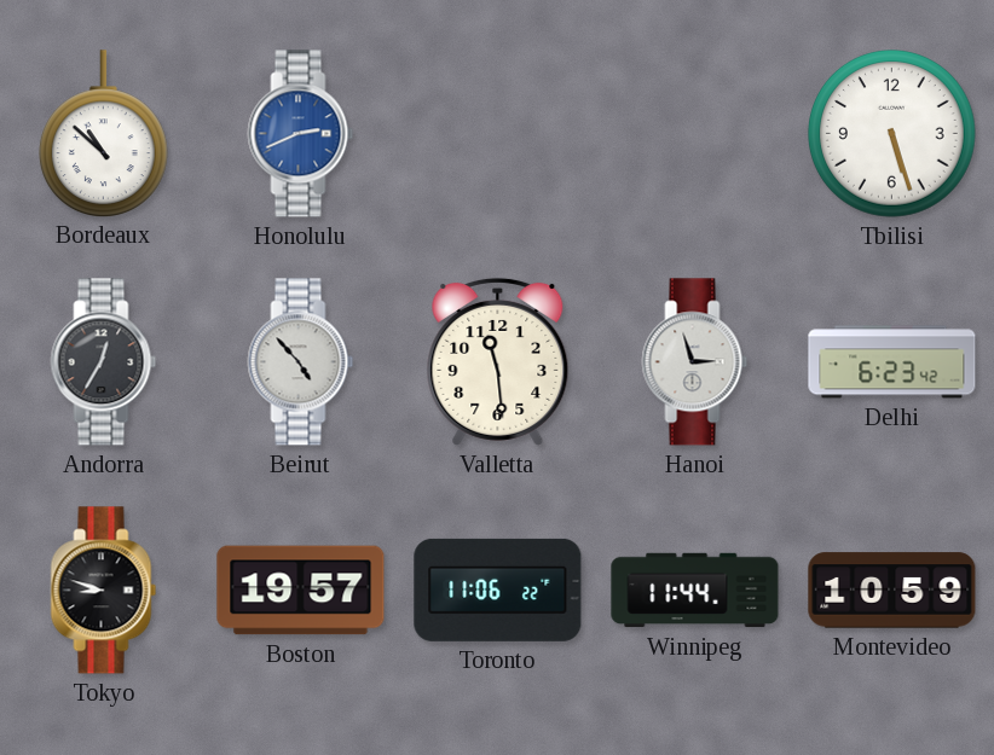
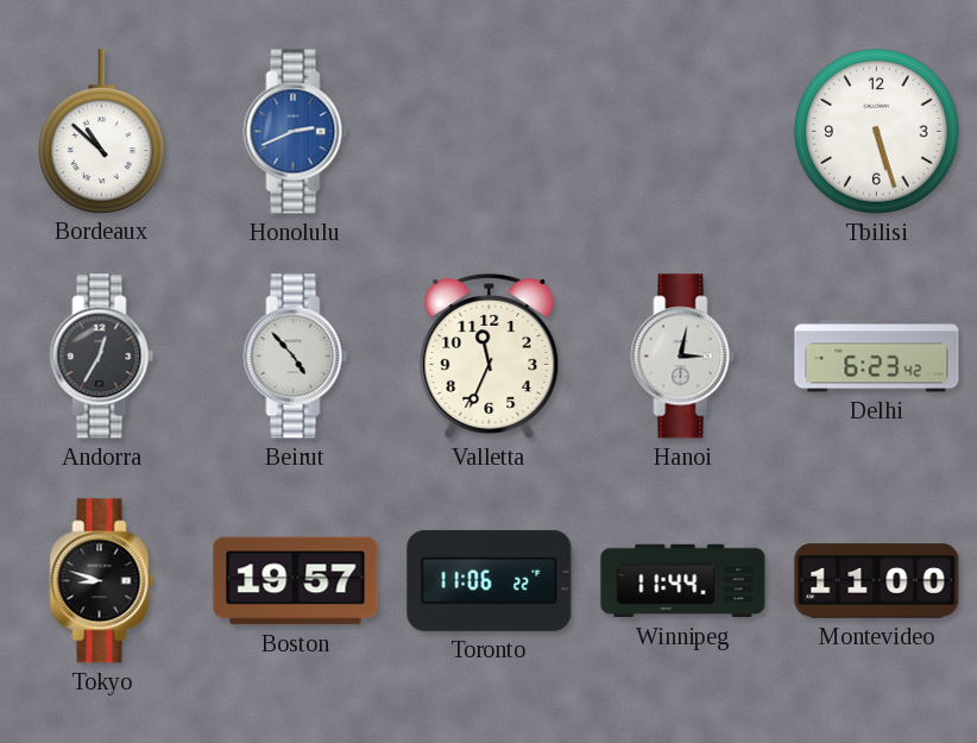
Valletta: 11:29 -> 11:34 (490, 355)
Hanoi: 2:57 -> 3:02 (683, 357)
Montevideo: 10:59 -> 11:00 (877, 581)
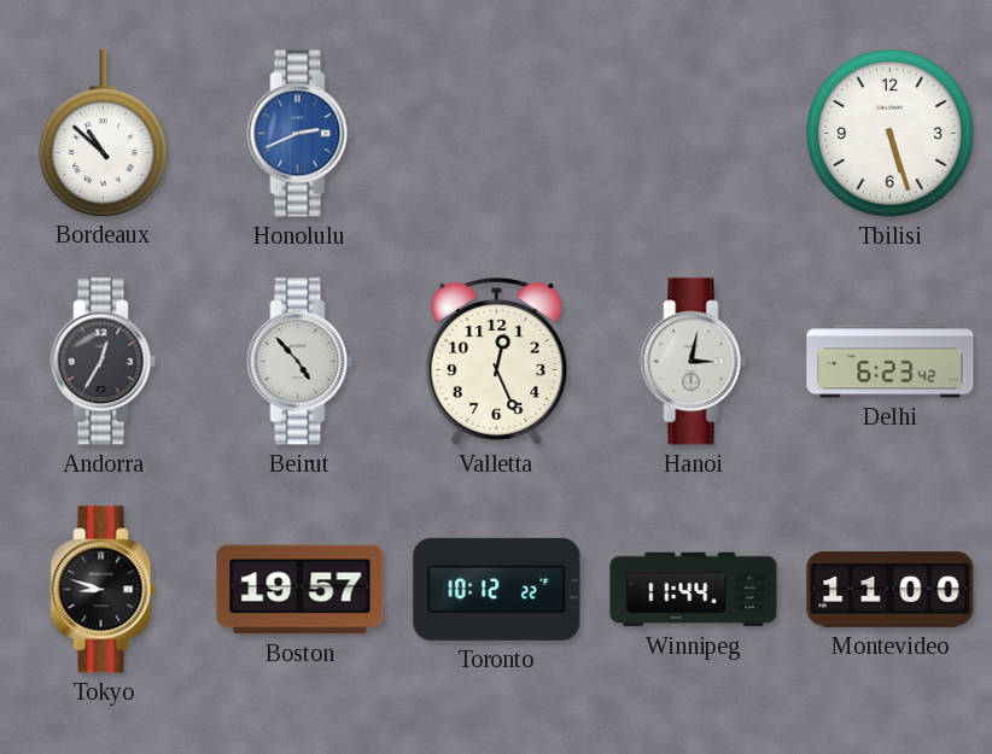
Valletta: 11:34 -> 12:26 (497, 361)
Toronto: 11:06 -> 10:12 (497, 589)
